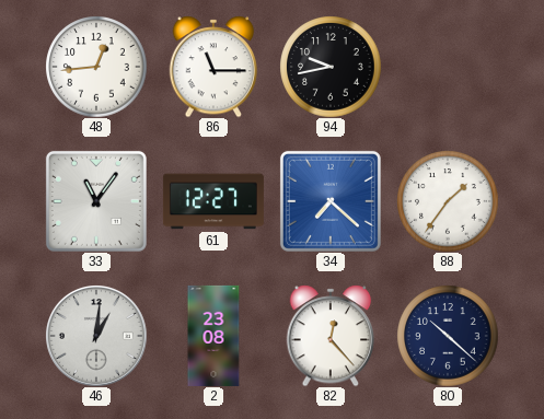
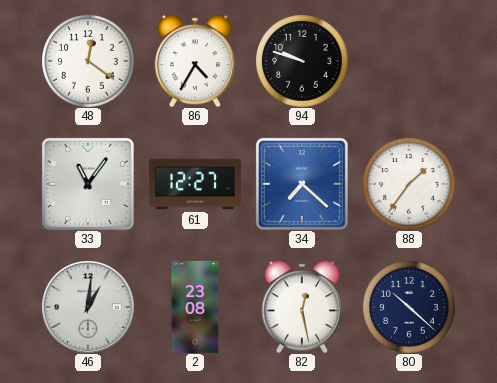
48: 12:44 -> 12:21 (88, 61)
86: 11:15 -> 4:35 (195, 61)
94: 9:43 -> 9:48 (302, 61)
82: 12:23 -> 12:28 (302, 307)
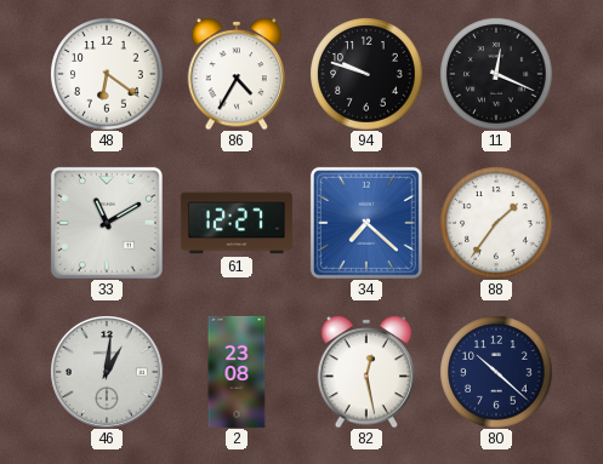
48: 12:21 -> 6:21 (107, 74)
11: none -> 12:19 (496, 74)
33: 11:06 -> 11:10 (107, 223)
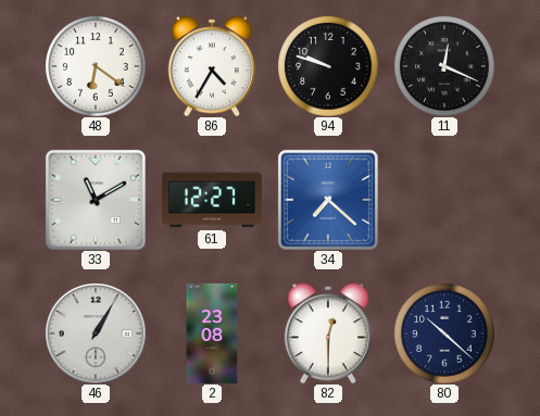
88: 1:36 -> none (496, 223)
46: 1:01 -> 1:05 (96, 333)
82: 12:28 -> 12:30 (328, 333)
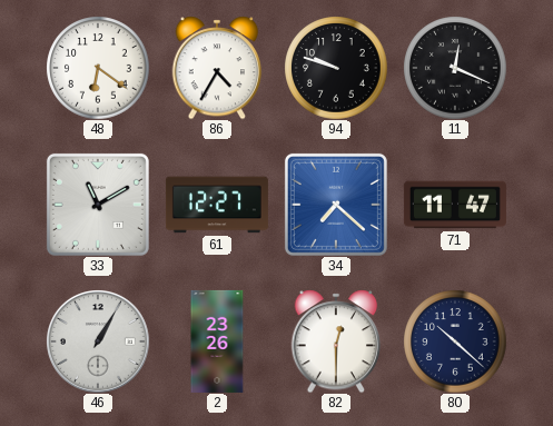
71: none -> 11:47 (455, 205)
2: 23:08 -> 23:26 (217, 341)
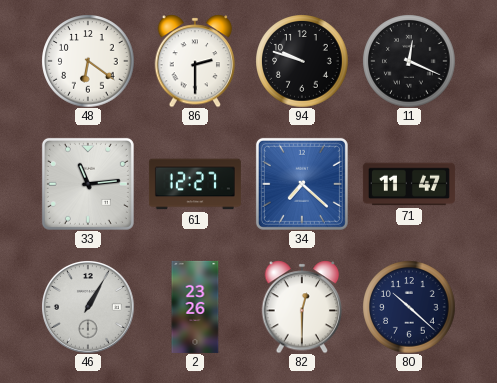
86: 4:35 -> 2:30 (195, 61)
33: 11:10 -> 11:14 (88, 184)
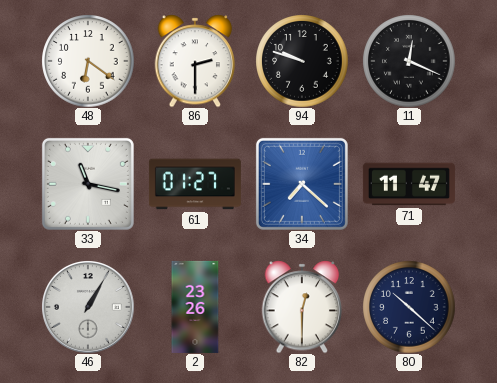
33: 11:14 -> 11:17 (88, 184)
61: 12:27 -> 01:27 (195, 184)
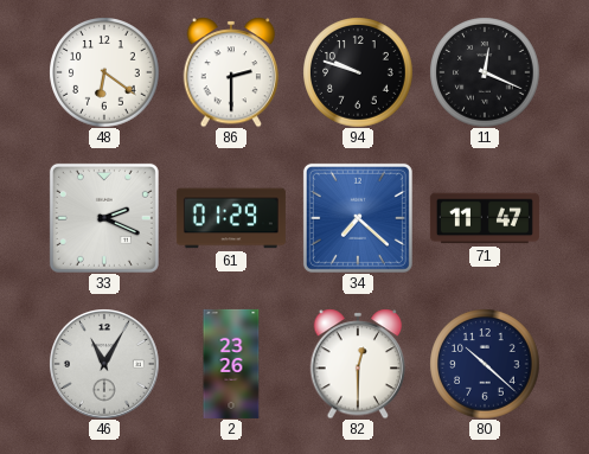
33: 11:17 -> 2:19 (104, 218)
61: 01:27 -> 01:29 (231, 218)
46: 1:05 -> 11:05 (104, 364)
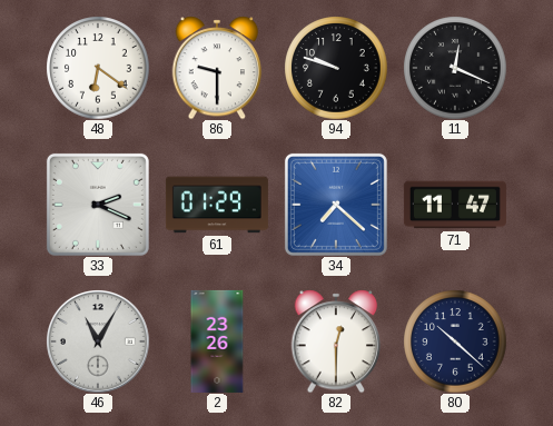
86: 2:30 -> 9:30 (217, 68)
